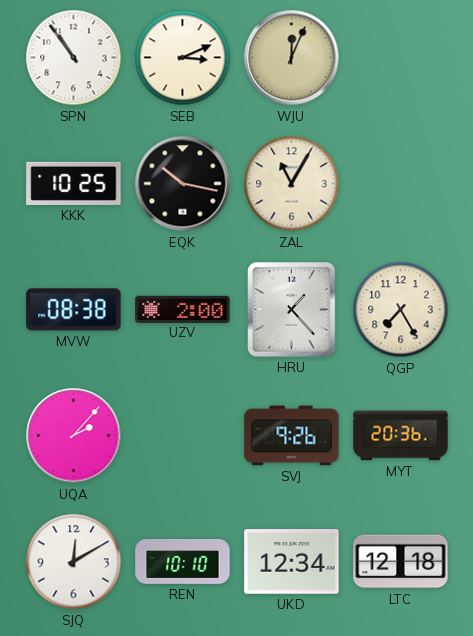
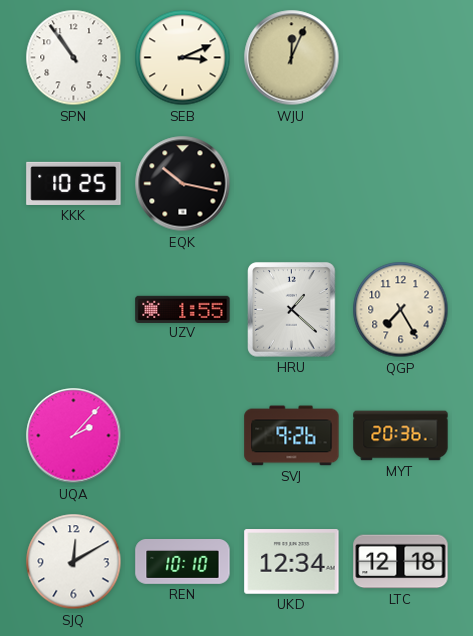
ZAL: 11:05 -> none (292, 184)
MVW: 08:38 -> none (74, 310)
UZV: 2:00 -> 1:55 (183, 309)
HRU: 1:23 -> 1:22 (292, 310)
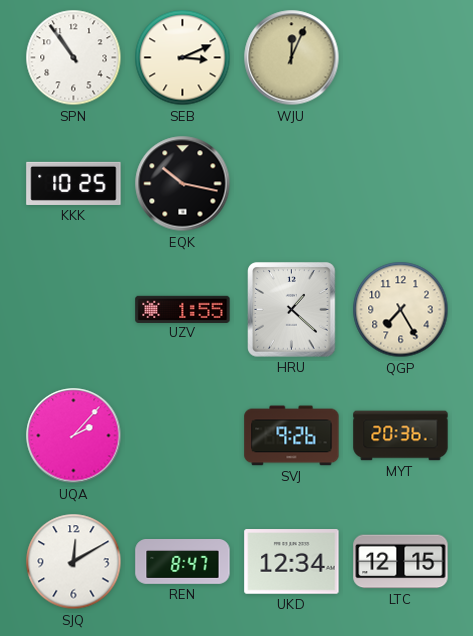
REN: 10:10 -> 8:47 (183, 562)
LTC: 12:18 -> 12:15 (401, 562)
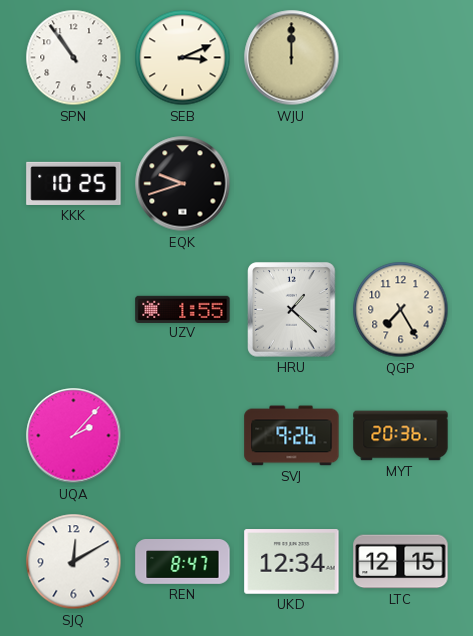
WJU: 12:04 -> 12:00 (292, 58)
EQK: 10:17 -> 9:42 (183, 184)
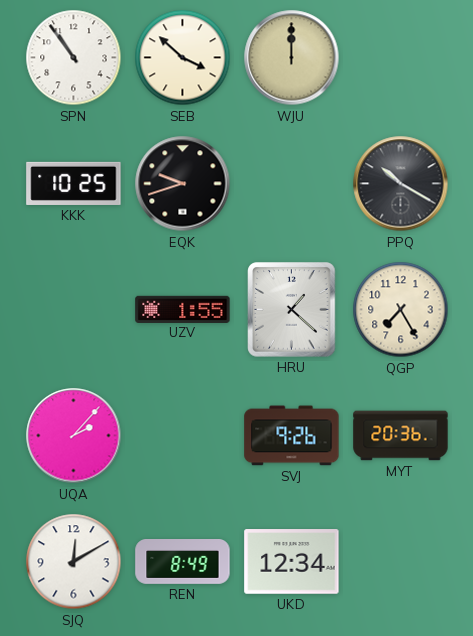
SEB: 3:11 -> 3:52 (183, 58)
PPQ: none -> 10:20 (401, 184)
REN: 8:47 -> 8:49 (183, 562)
LTC: 12:15 -> none (401, 562)
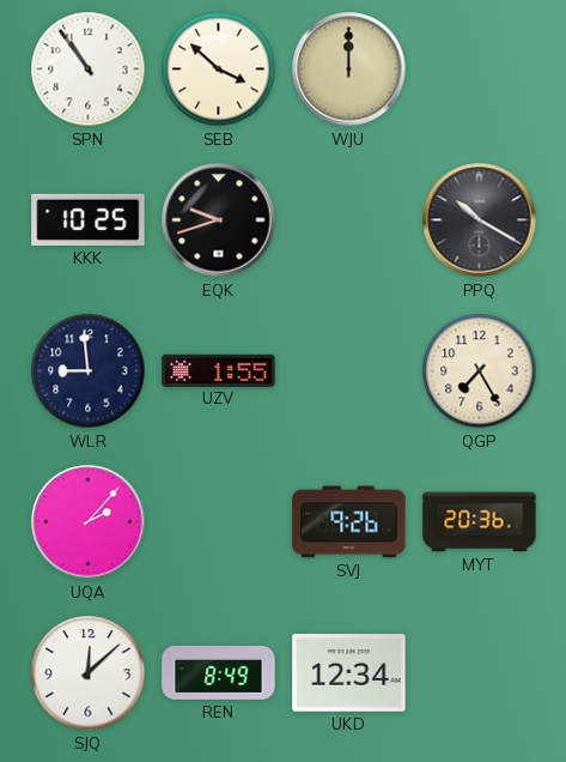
WLR: none -> 8:59 (89, 371)
HRU: 1:22 -> none (292, 310)
SJQ: 12:10 -> 12:08 (89, 673)
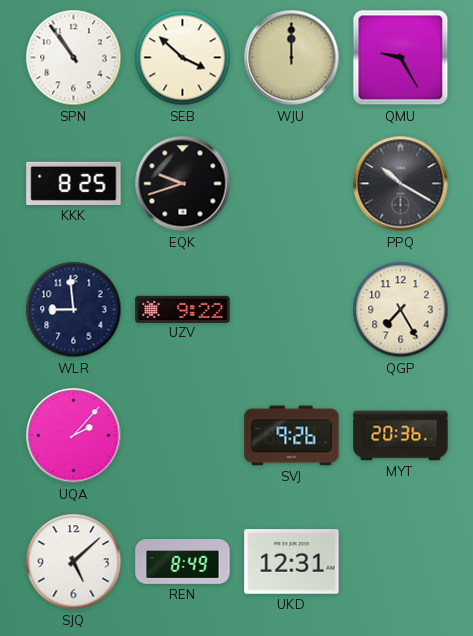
QMU: none -> 9:25 (401, 58)
KKK: 10:25 -> 8:25 (74, 183)
UZV: 1:55 -> 9:22 (183, 309)
SJQ: 12:08 -> 5:08 (74, 562)
UKD: 12:34 -> 12:31 (292, 562)
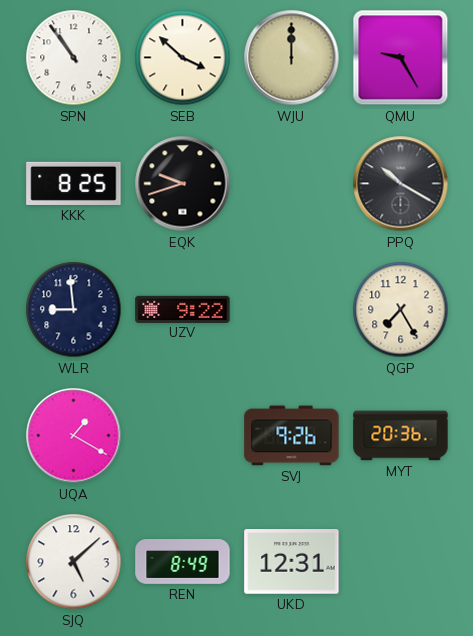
UQA: 2:07 -> 1:20 (74, 436)
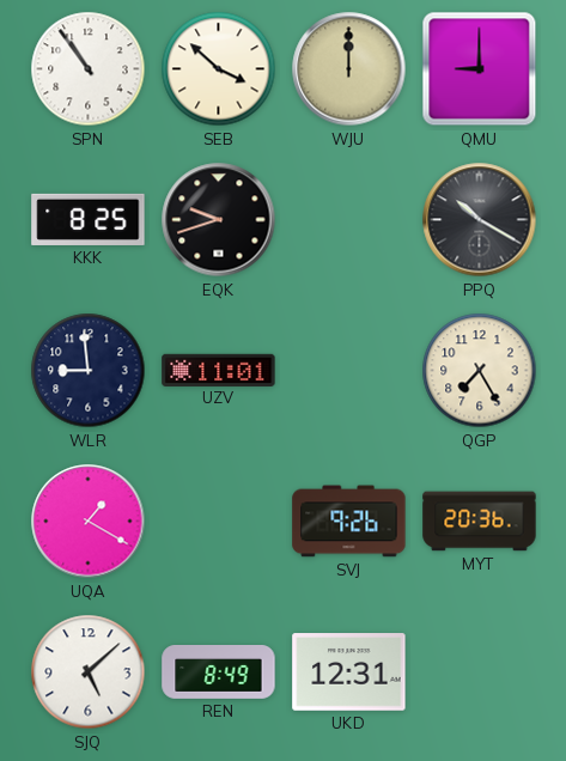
QMU: 9:25 -> 9:00 (480, 69)
UZV: 9:22 -> 11:01 (219, 370)
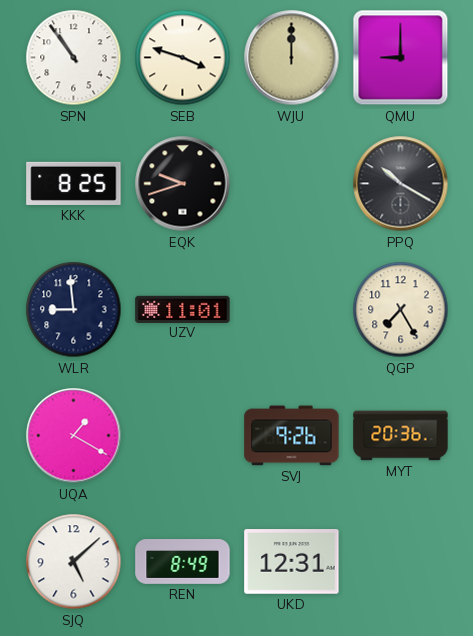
SEB: 3:52 -> 3:48 (183, 58)
